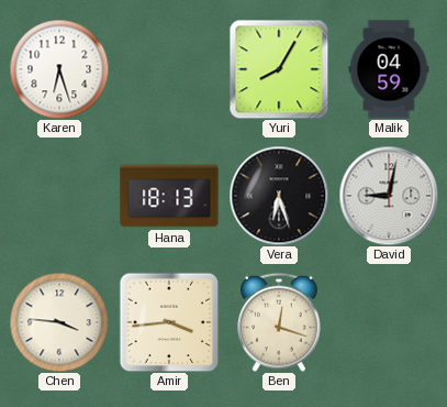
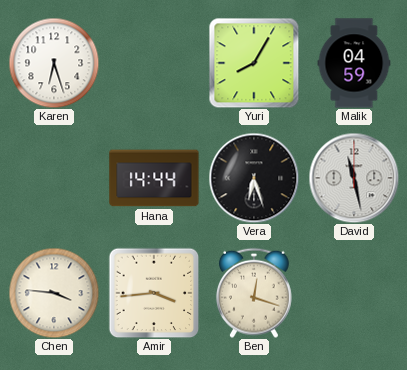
Hana: 18:13 -> 14:44 (154, 178)
David: 9:02 -> 11:28 (354, 178)
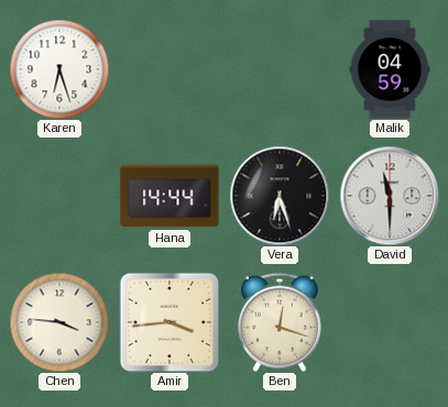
Yuri: 8:05 -> none (254, 63)
David: 11:28 -> 11:30 (390, 196)
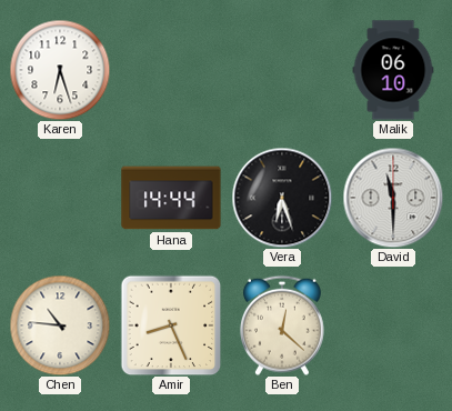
Malik: 04:59 -> 06:10 (393, 70)
Chen: 3:46 -> 10:46 (60, 325)
Amir: 3:44 -> 8:26 (171, 325)
Ben: 12:18 -> 12:22 (282, 325)
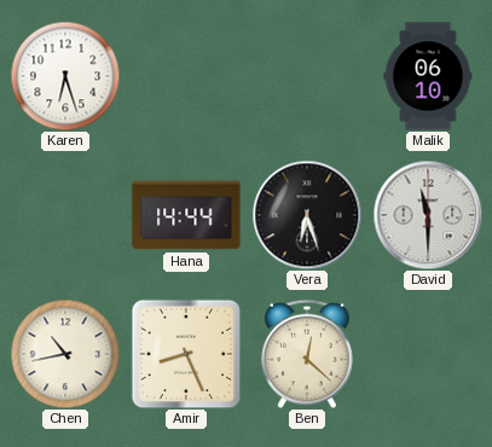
Chen: 10:46 -> 10:43 (65, 354)
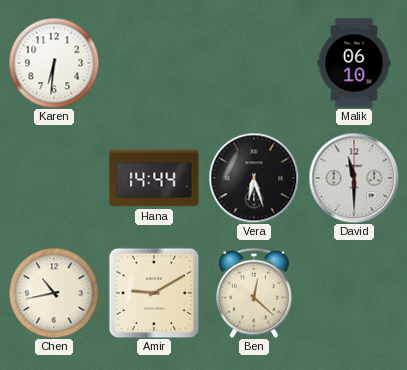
Karen: 6:27 -> 6:31 (54, 63)
Amir: 8:26 -> 9:10 (154, 293)
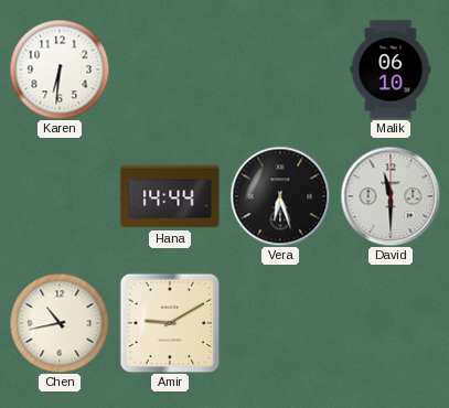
Ben: 12:22 -> none (254, 293)
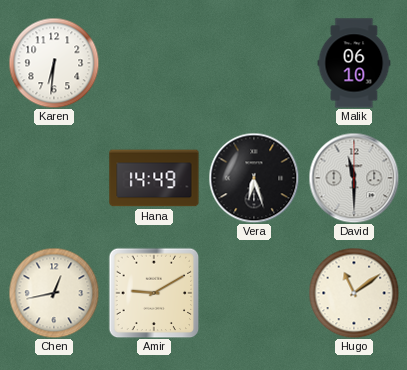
Hana: 14:44 -> 14:49 (154, 178)
Chen: 10:43 -> 12:43 (54, 293)
Hugo: none -> 11:09 (354, 293)
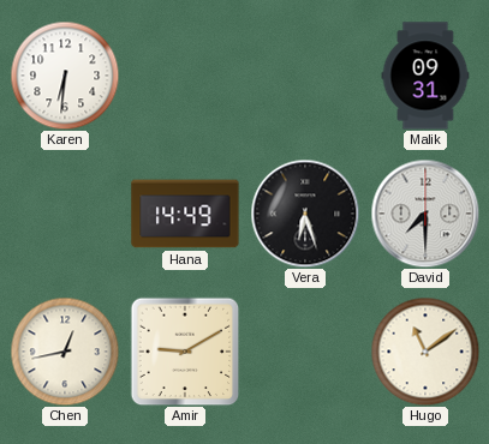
Malik: 06:10 -> 09:31 (425, 76)
David: 11:30 -> 7:30 (425, 214)
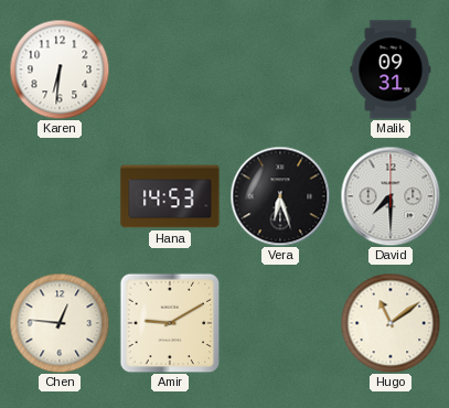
Hana: 14:49 -> 14:53 (170, 196)
Chen: 12:43 -> 12:46 (60, 323)
